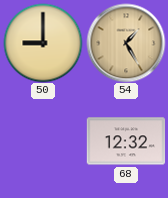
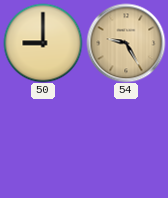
54: 1:25 -> 9:25 (126, 43)
68: 12:32 -> none (126, 141)
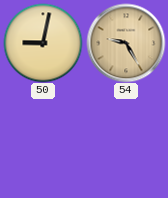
50: 9:00 -> 9:02 (43, 43)
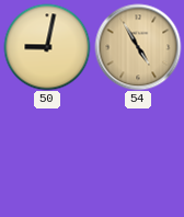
54: 9:25 -> 4:55 (138, 47)
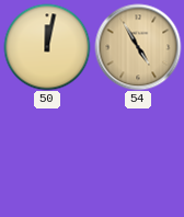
50: 9:02 -> 12:02 (47, 47)
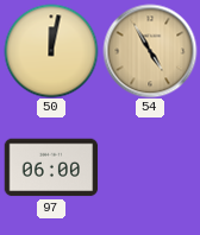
97: none -> 06:00 (51, 167)
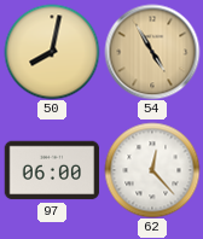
50: 12:02 -> 8:02 (52, 52)
62: none -> 12:23 (152, 170)
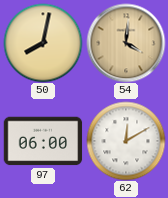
54: 4:55 -> 4:01 (126, 43)
62: 12:23 -> 12:10 (126, 141)
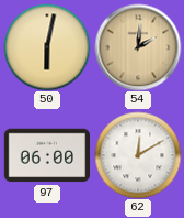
50: 8:02 -> 6:02 (47, 47)
54: 4:01 -> 2:01 (138, 47)
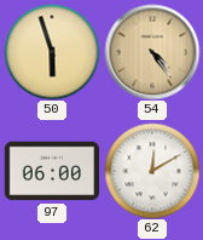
50: 6:02 -> 5:57 (52, 52)
54: 2:01 -> 4:24 (152, 52)
